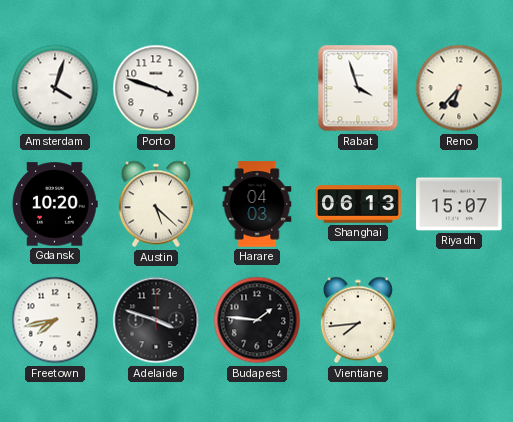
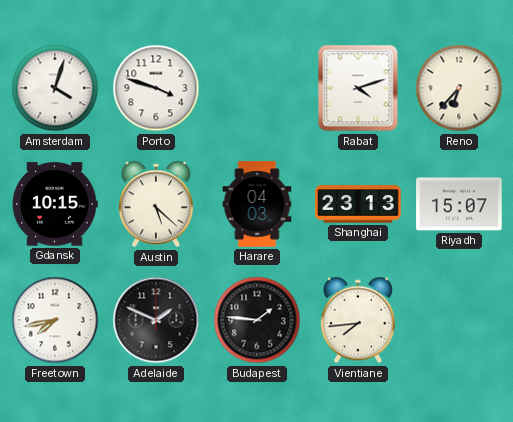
Rabat: 3:57 -> 4:12 (358, 88)
Gdansk: 10:20 -> 10:15 (55, 204)
Shanghai: 06:13 -> 23:13 (358, 204)
Adelaide: 3:48 -> 1:49 (156, 320)
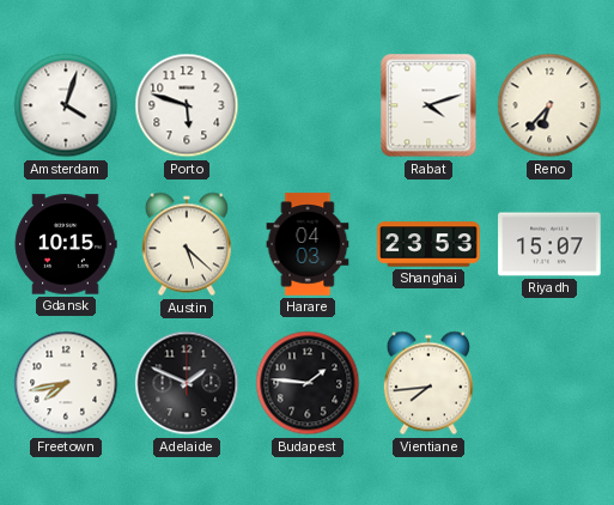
Porto: 3:48 -> 5:48 (187, 105)
Shanghai: 23:13 -> 23:53 (428, 244)
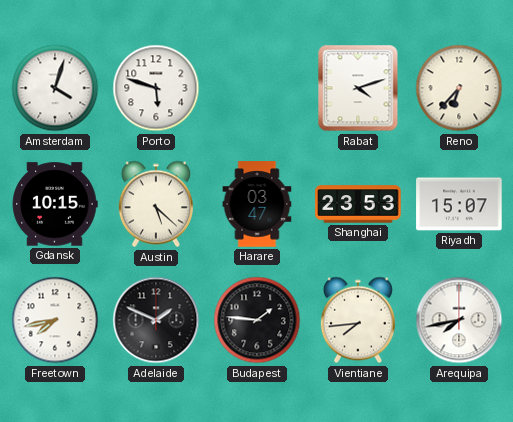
Harare: 04:03 -> 03:47 (257, 204)
Arequipa: none -> 7:43 (459, 320)
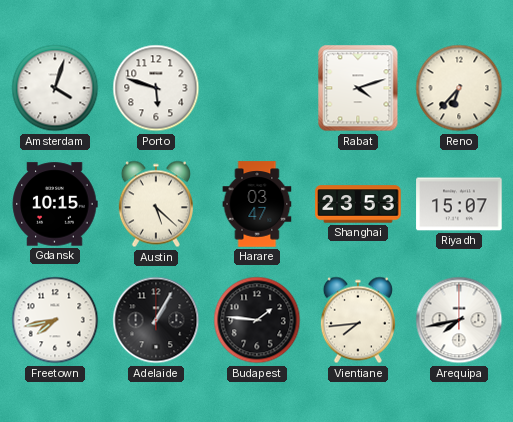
Adelaide: 1:49 -> 1:05 (156, 320)
